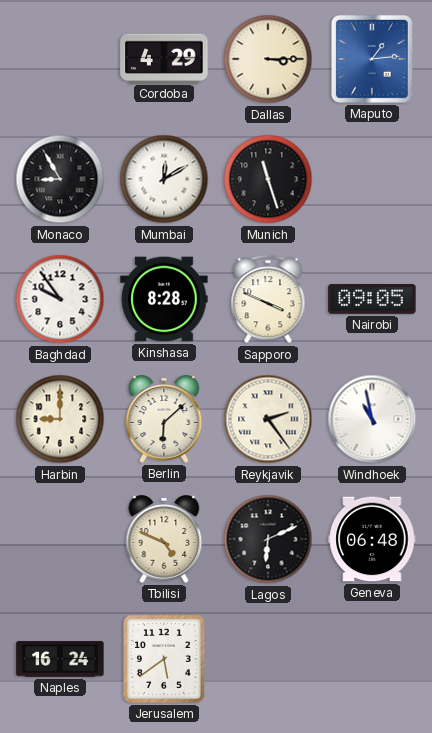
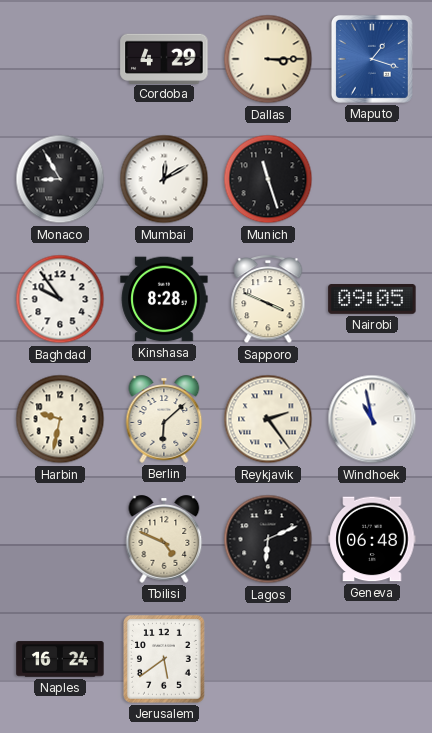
Maputo: 1:14 -> 1:18 (372, 59)
Harbin: 9:00 -> 9:32 (60, 419)
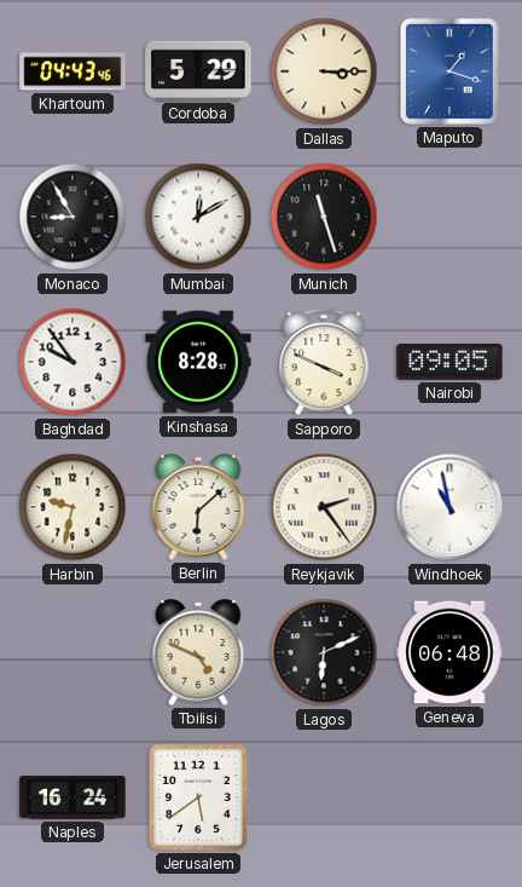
Khartoum: none -> 04:43 (72, 71)
Cordoba: 4:29 -> 5:29 (198, 70)
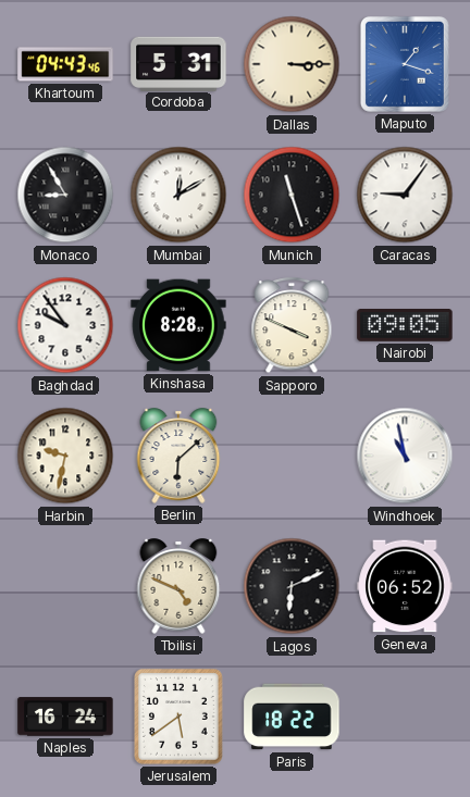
Cordoba: 5:29 -> 5:31 (178, 63)
Caracas: none -> 9:06 (405, 195)
Reykjavik: 2:24 -> none (324, 507)
Geneva: 06:48 -> 06:52 (405, 586)
Paris: none -> 18:22 (292, 717)
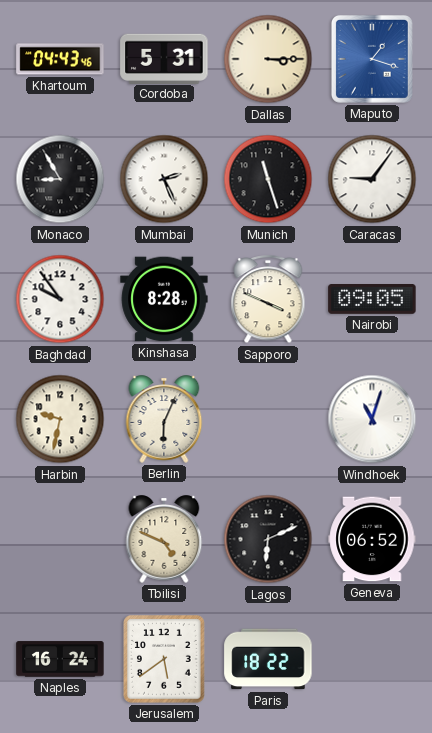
Mumbai: 12:10 -> 2:26 (164, 179)
Berlin: 6:08 -> 6:04 (164, 419)
Windhoek: 10:58 -> 11:03 (372, 419)
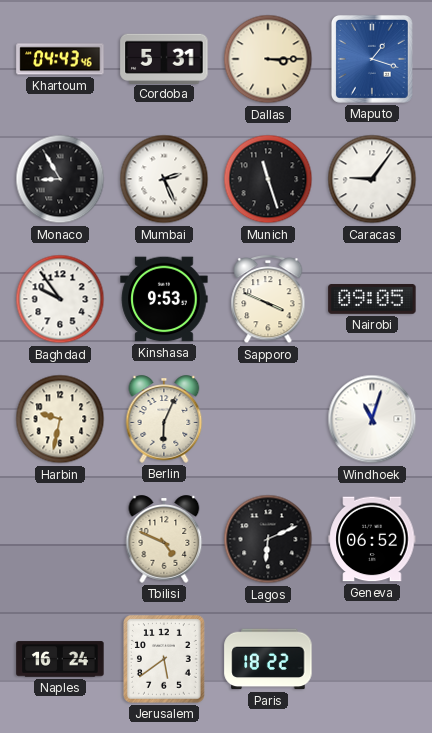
Kinshasa: 8:28 -> 9:53 (164, 299)
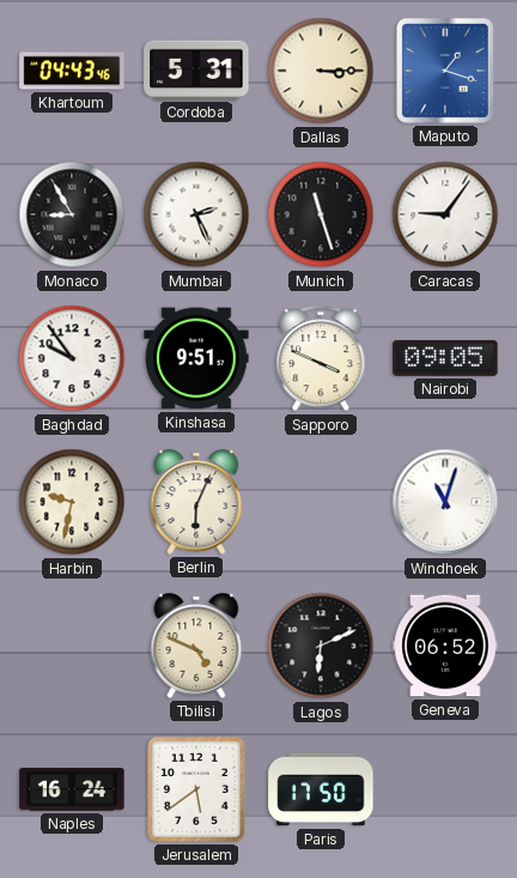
Kinshasa: 9:53 -> 9:51 (196, 358)
Paris: 18:22 -> 17:50 (321, 789)
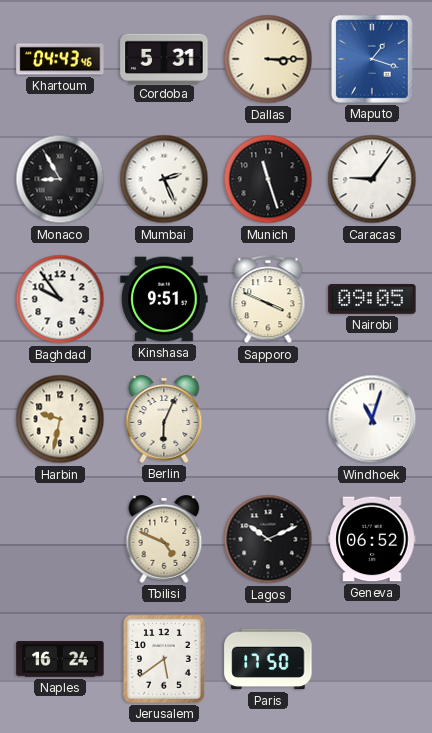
Lagos: 6:11 -> 10:11 (268, 539)
